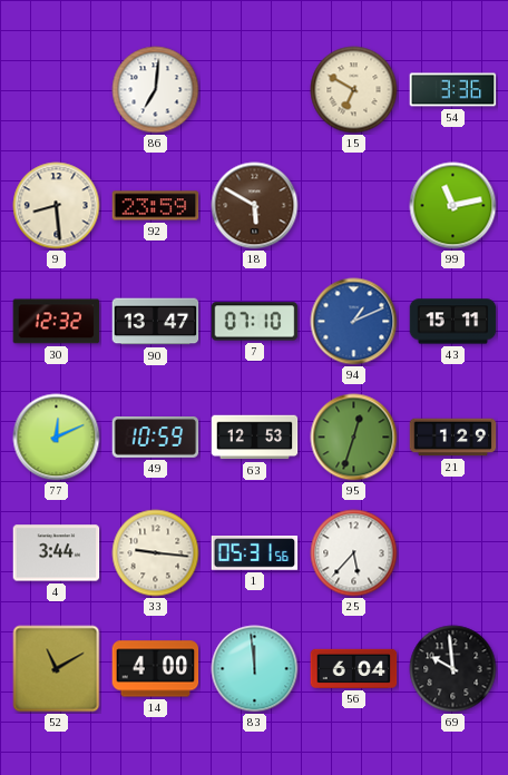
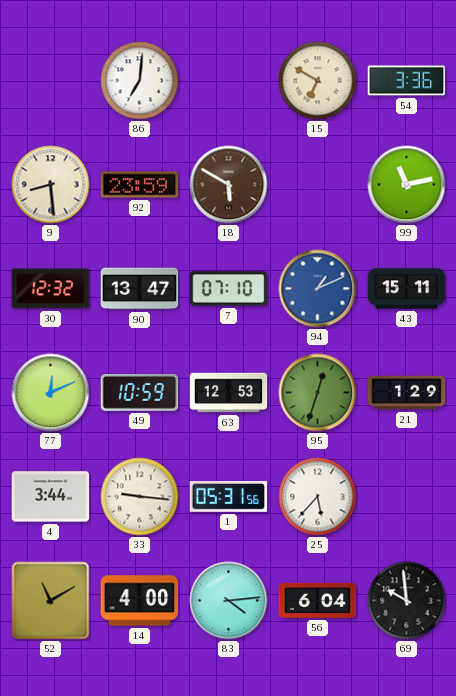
83: 11:59 -> 4:14 (229, 601)
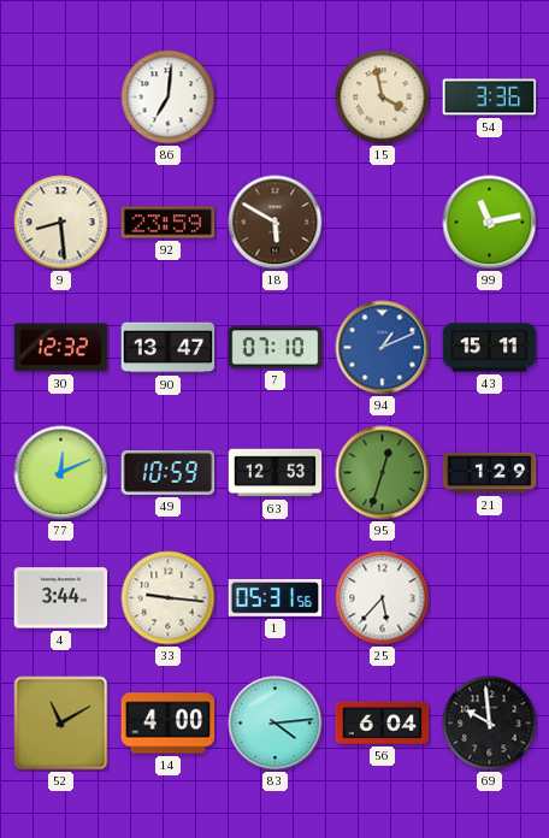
15: 6:50 -> 3:58 (383, 98)
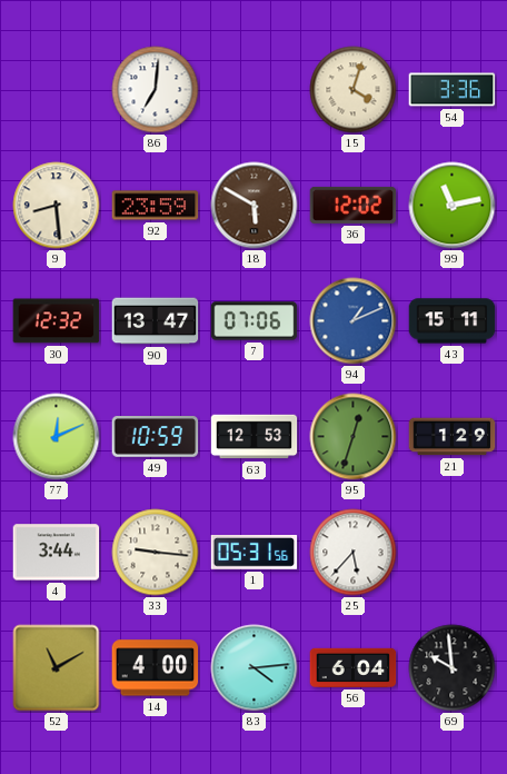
15: 3:58 -> 4:03 (354, 90)
36: none -> 12:02 (354, 205)
7: 07:10 -> 07:06 (255, 321)
